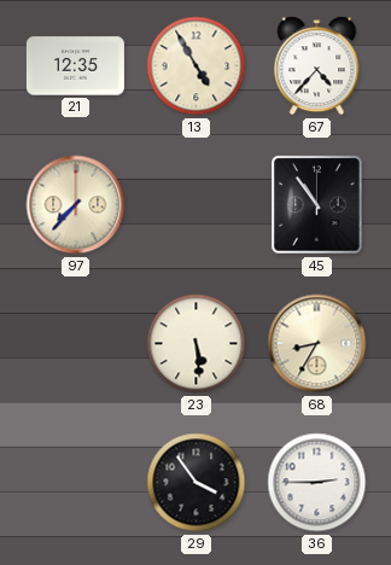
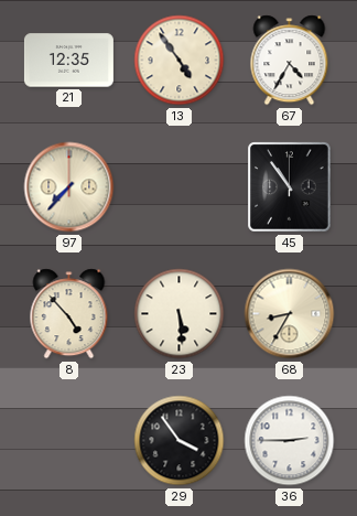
13: 4:55 -> 4:54 (180, 61)
67: 4:37 -> 4:35 (290, 61)
8: none -> 4:53 (69, 314)
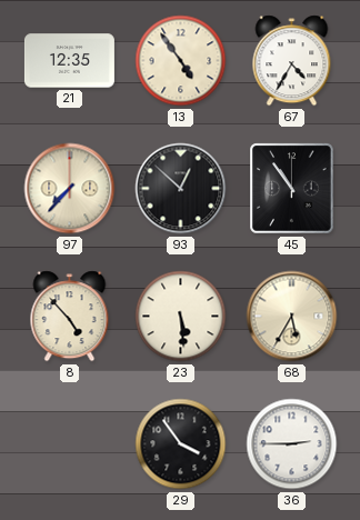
93: none -> 12:52 (181, 189)
68: 8:35 -> 5:35 (292, 317)
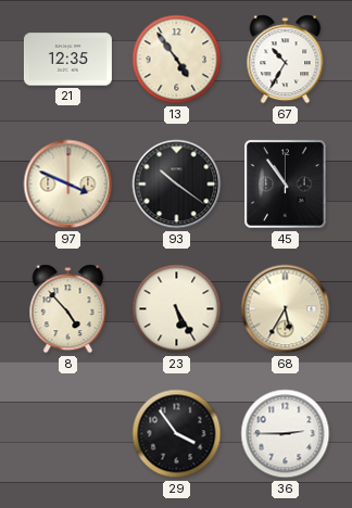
67: 4:35 -> 10:35 (286, 60)
97: 7:37 -> 3:49 (68, 185)
93: 12:52 -> 10:21 (177, 185)
23: 5:29 -> 5:25 (177, 309)
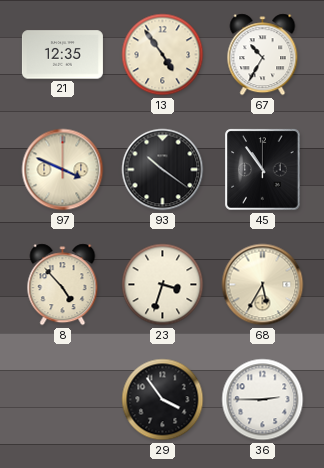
23: 5:25 -> 3:33 (163, 285)
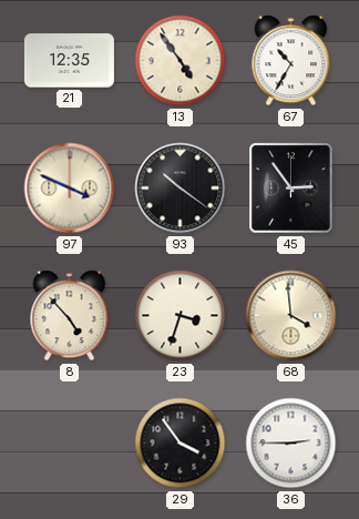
45: 10:54 -> 2:54 (291, 189)
68: 5:35 -> 3:59 (291, 316)
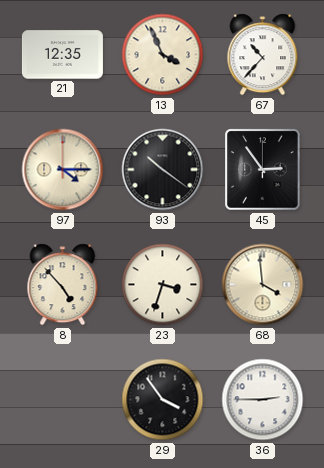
13: 4:54 -> 3:56 (163, 55)
67: 10:35 -> 10:37 (263, 55)
97: 3:49 -> 4:15 (63, 170)
